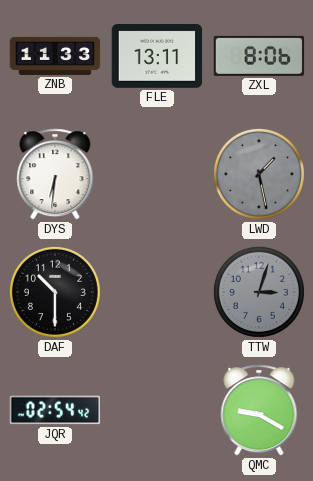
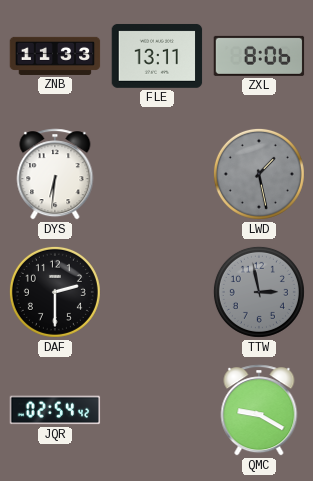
DAF: 10:30 -> 2:30 (55, 292)
TTW: 3:03 -> 2:58 (259, 292)
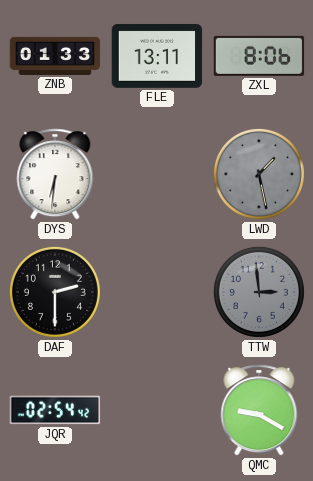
ZNB: 11:33 -> 01:33 (55, 56)
TTW: 2:58 -> 2:59 (259, 292)
